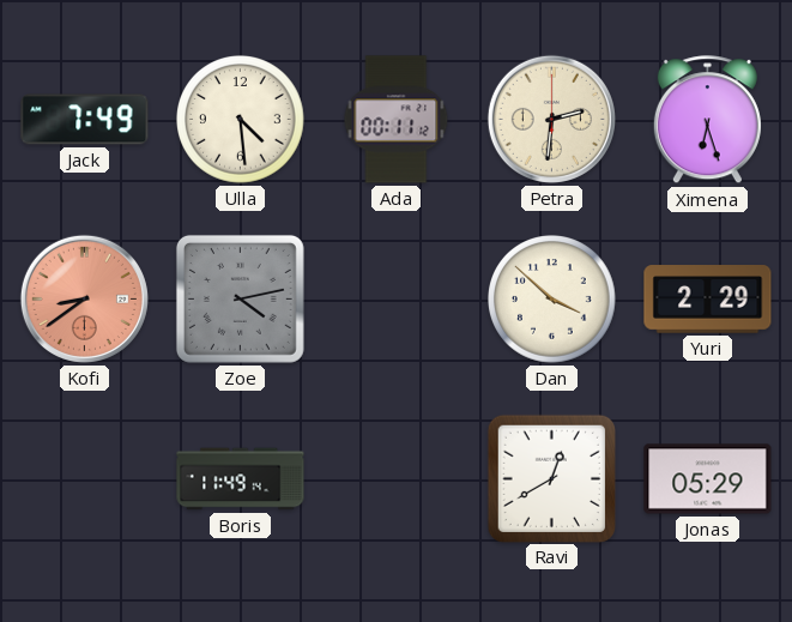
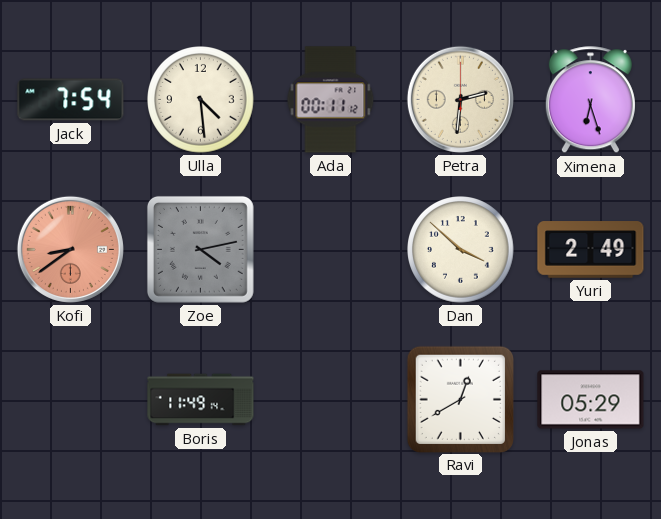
Jack: 7:49 -> 7:54 (71, 100)
Yuri: 2:29 -> 2:49 (591, 250)
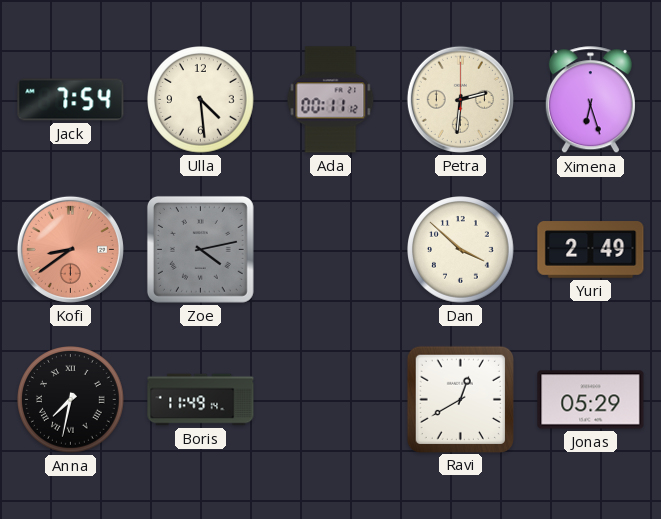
Anna: none -> 7:32 (71, 400)
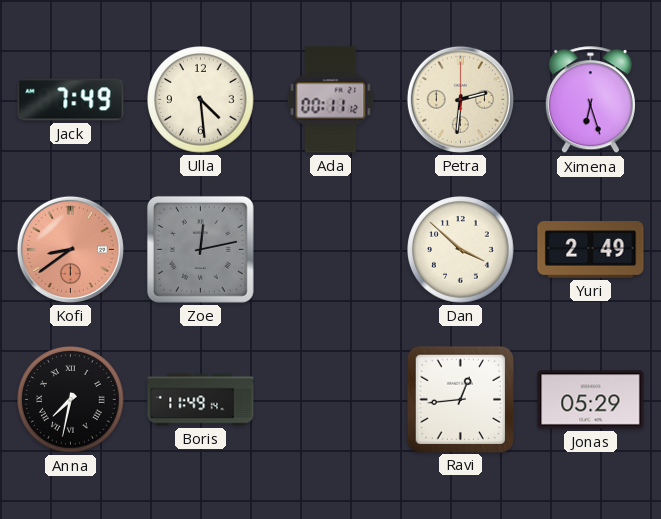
Jack: 7:54 -> 7:49 (71, 100)
Zoe: 4:13 -> 12:13 (200, 249)
Ravi: 12:40 -> 12:44 (460, 399)
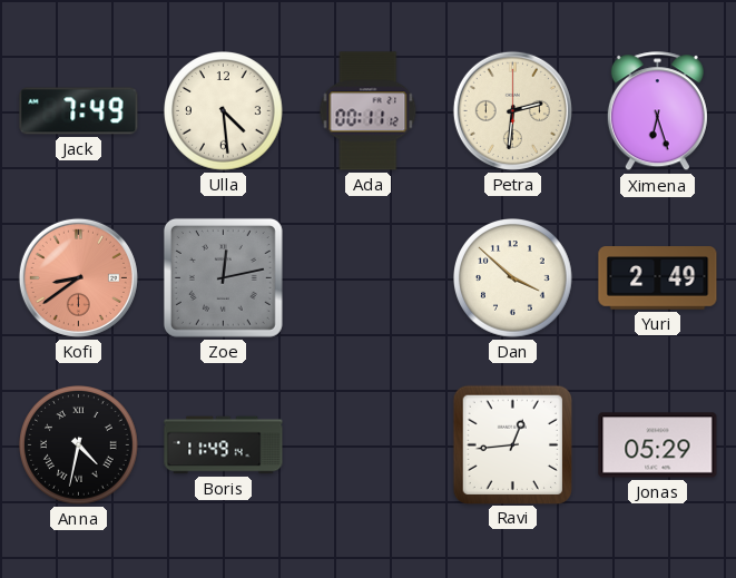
Anna: 7:32 -> 4:32 (79, 445)
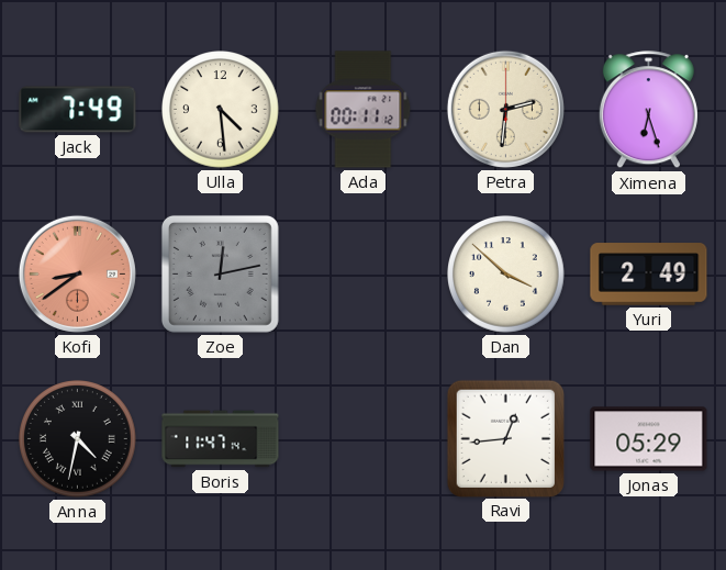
Boris: 11:49 -> 11:47 (221, 439)
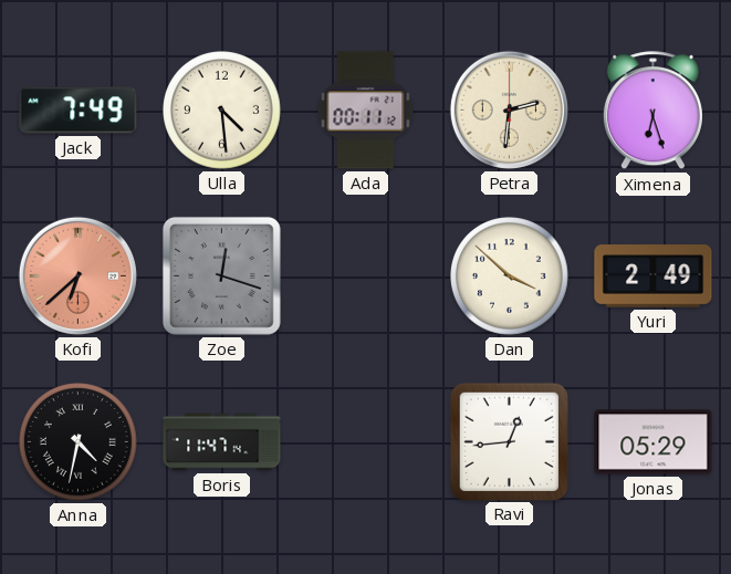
Kofi: 8:39 -> 6:38 (77, 275)
Zoe: 12:13 -> 12:18 (221, 275)
